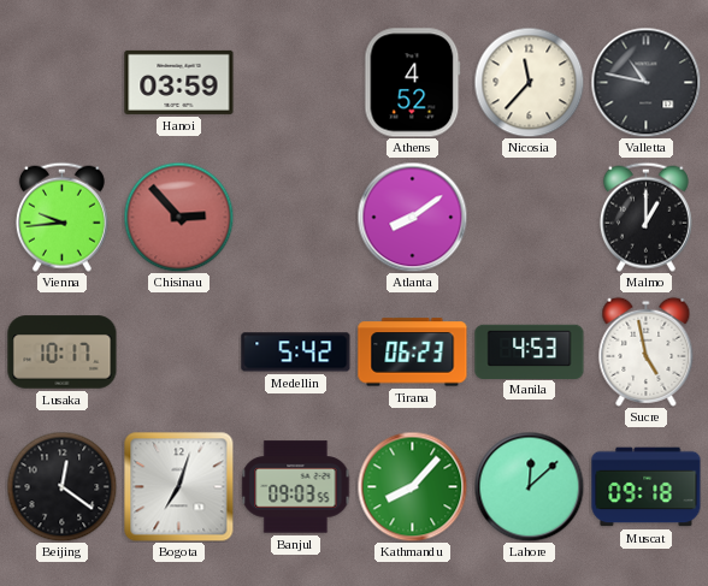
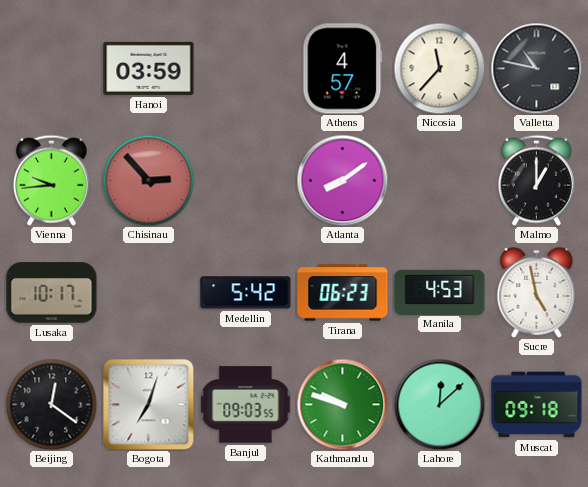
Athens: 4:52 -> 4:57 (343, 69)
Kathmandu: 8:07 -> 9:48 (342, 404)
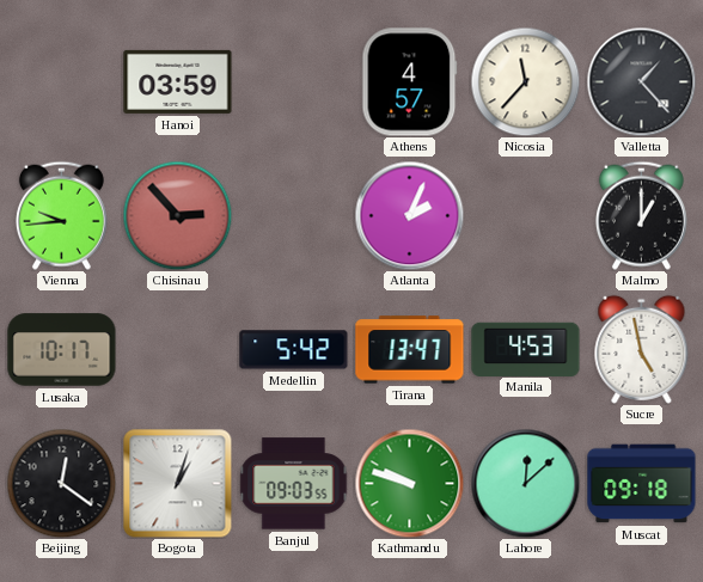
Valletta: 10:47 -> 1:23 (641, 81)
Atlanta: 8:09 -> 2:04 (409, 215)
Tirana: 06:23 -> 13:47 (410, 350)
Bogota: 7:03 -> 1:03 (177, 483)
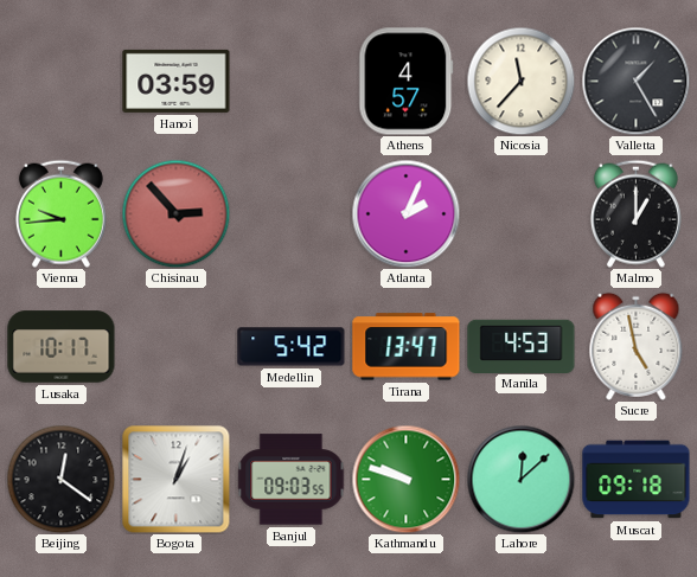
Valletta: 1:23 -> 1:25 (635, 81)
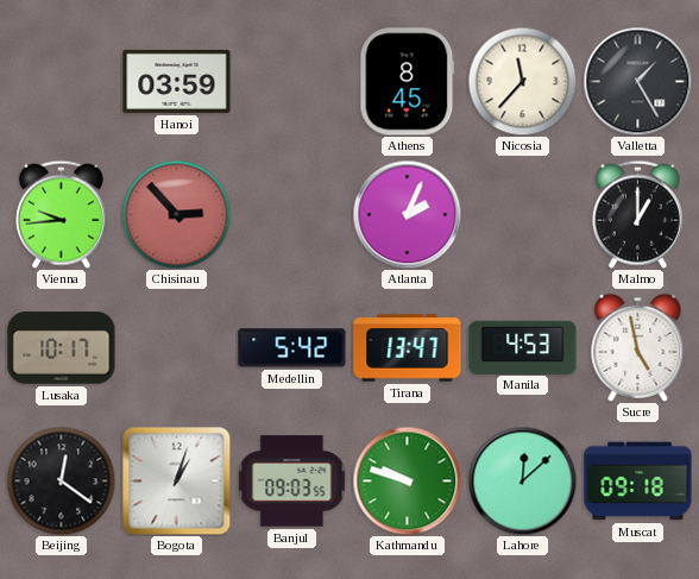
Athens: 4:57 -> 8:45 (408, 82)
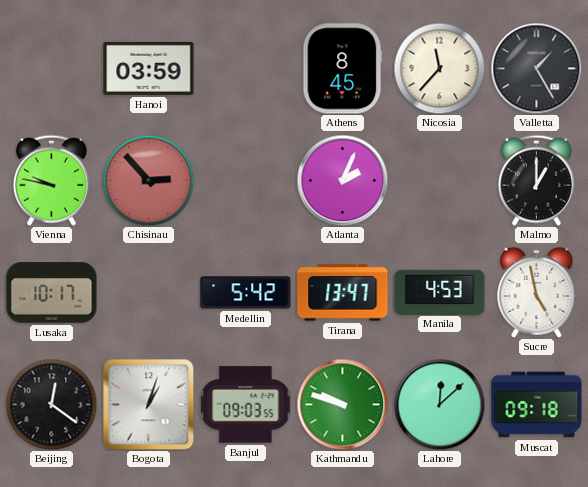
Vienna: 9:44 -> 9:47 (51, 180)
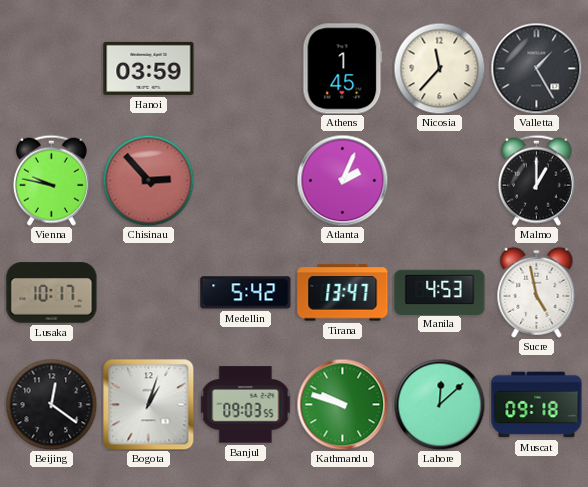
Athens: 8:45 -> 1:45 (343, 69)
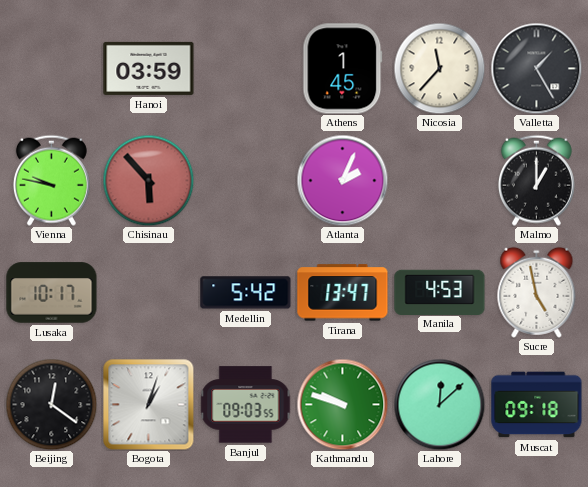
Chisinau: 2:53 -> 5:53 (148, 180)
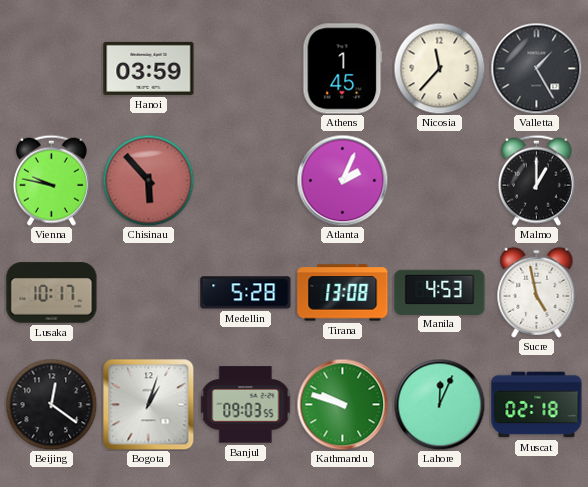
Medellin: 5:42 -> 5:28 (246, 293)
Tirana: 13:47 -> 13:08 (343, 293)
Lahore: 12:08 -> 12:04 (439, 404)
Muscat: 09:18 -> 02:18 (537, 405)
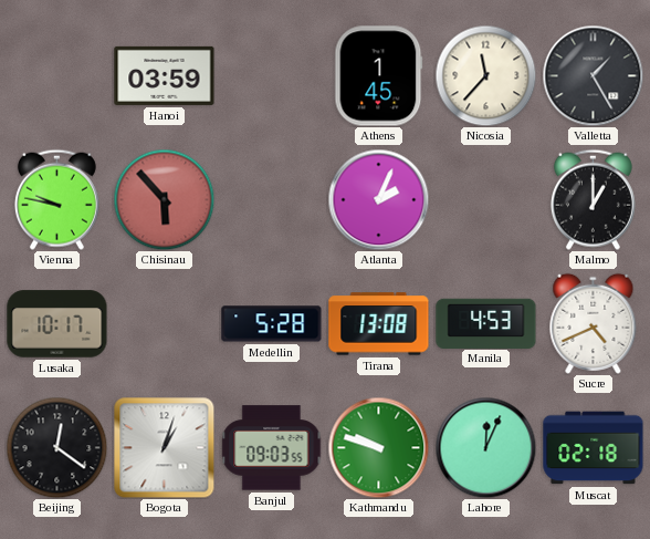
Sucre: 4:58 -> 4:41 (594, 323)
